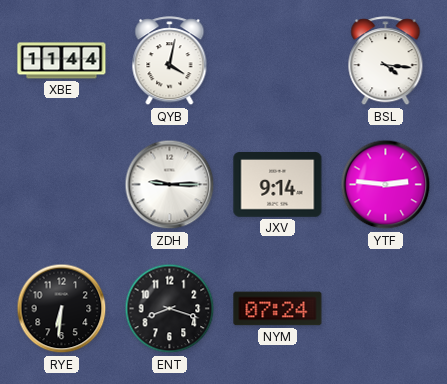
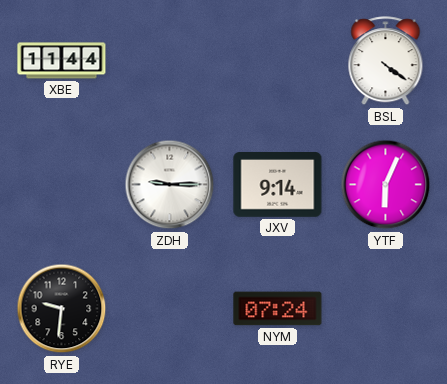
QYB: 4:02 -> none (170, 61)
BSL: 4:16 -> 4:21 (386, 61)
YTF: 2:46 -> 6:04 (386, 185)
RYE: 6:31 -> 9:31 (62, 309)
ENT: 8:18 -> none (170, 309)
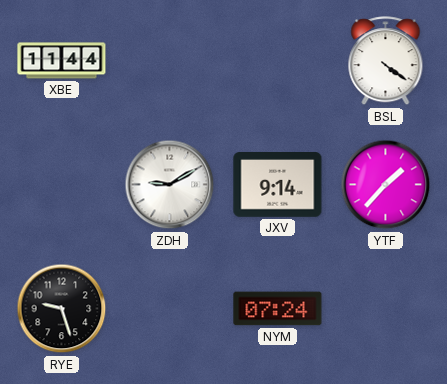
ZDH: 9:15 -> 9:10 (170, 185)
YTF: 6:04 -> 1:37 (386, 185)
RYE: 9:31 -> 9:27 (62, 309)
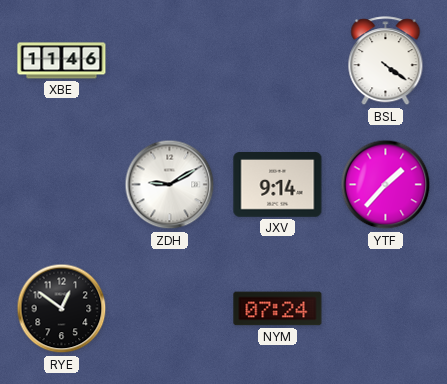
XBE: 11:44 -> 11:46 (62, 61)
RYE: 9:27 -> 12:51 (62, 309)
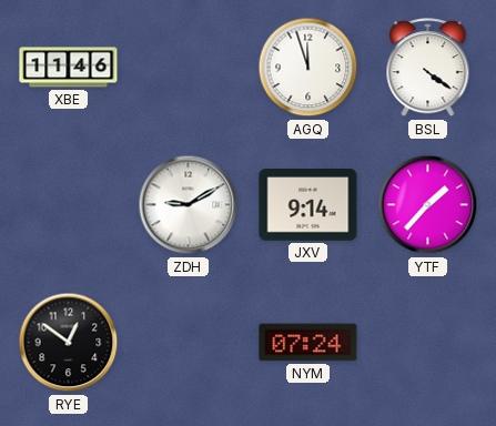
AGQ: none -> 11:57 (308, 68)
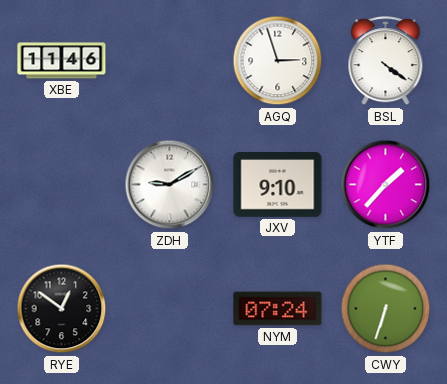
AGQ: 11:57 -> 2:57 (278, 61)
JXV: 9:14 -> 9:10 (278, 185)
CWY: none -> 6:33 (386, 309)
